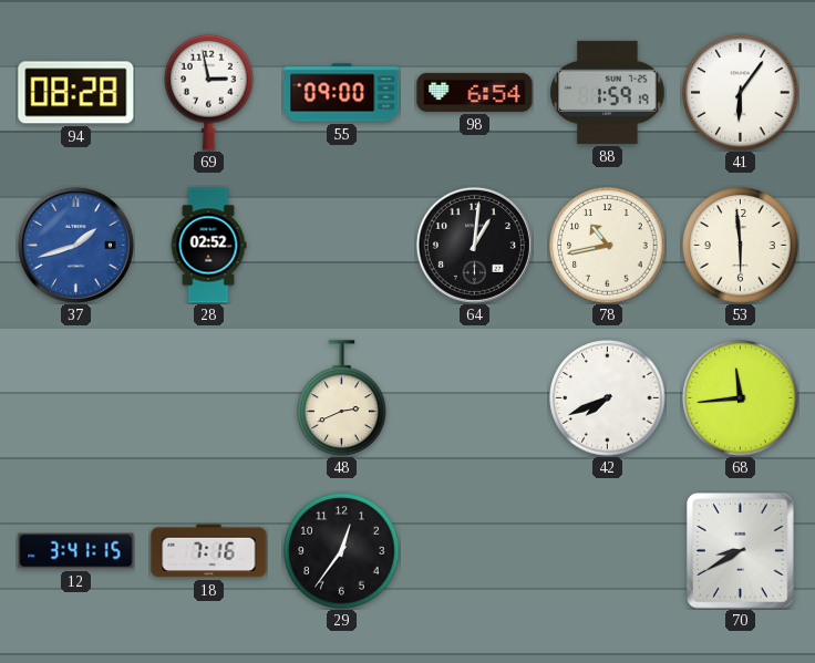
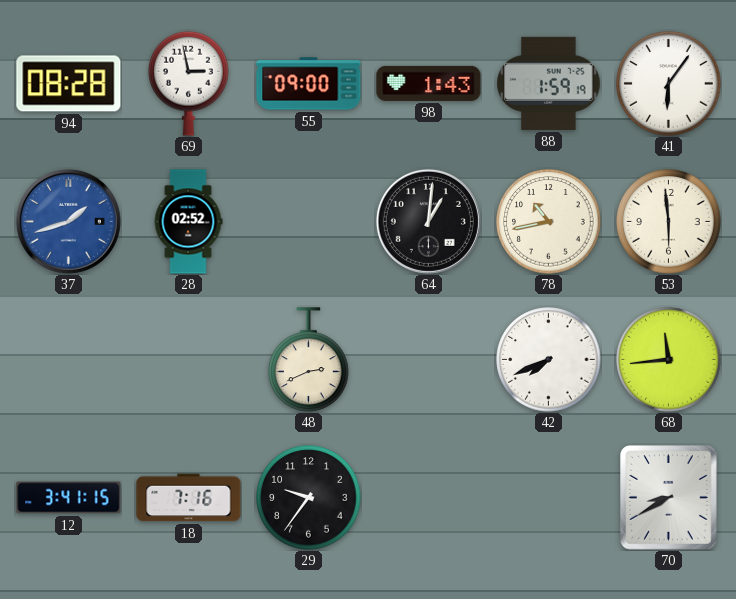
98: 6:54 -> 1:43 (429, 83)
29: 12:36 -> 9:36 (309, 498)
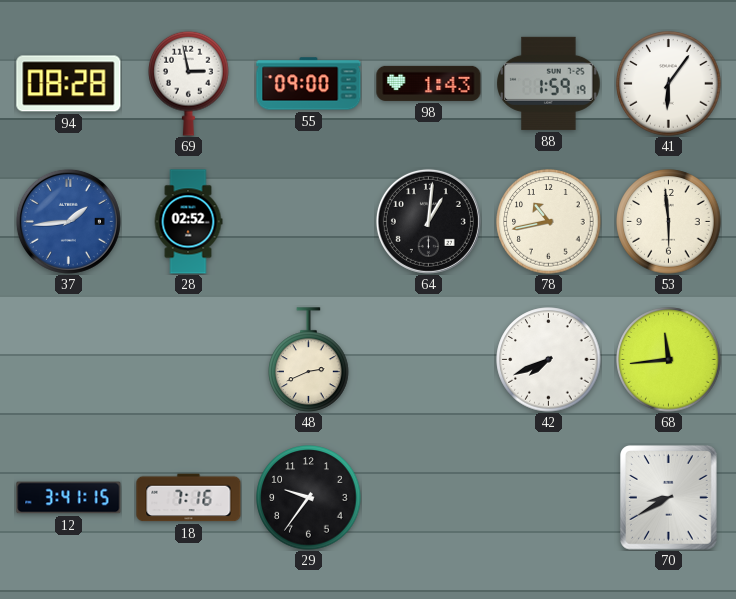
37: 1:42 -> 1:44 (68, 221)
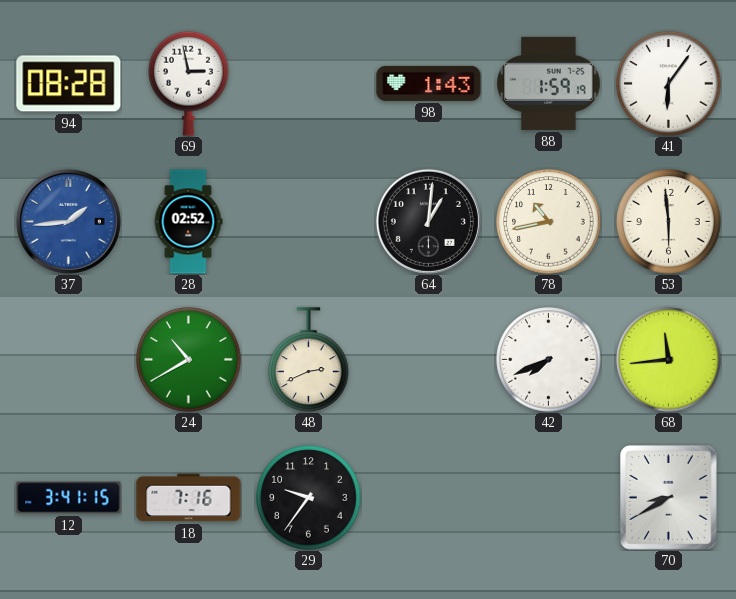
55: 09:00 -> none (309, 84)
24: none -> 10:40 (189, 360)
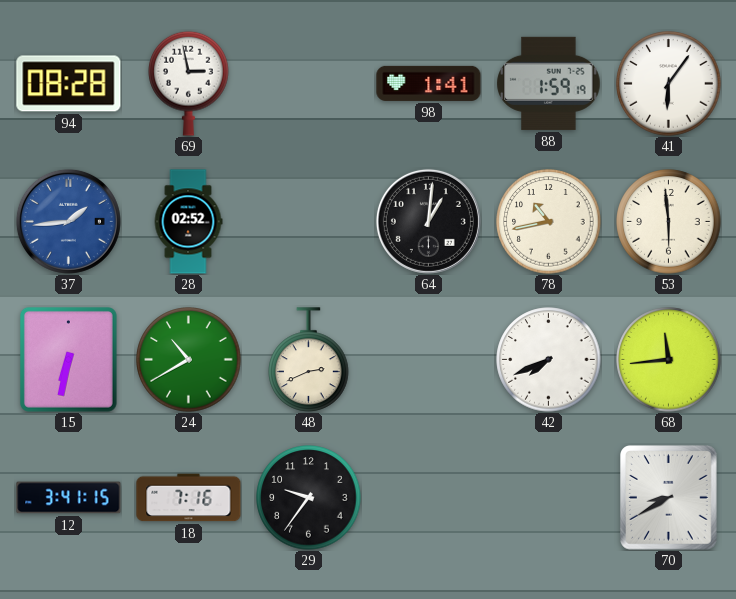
98: 1:43 -> 1:41 (429, 83)
15: none -> 6:32 (68, 359)
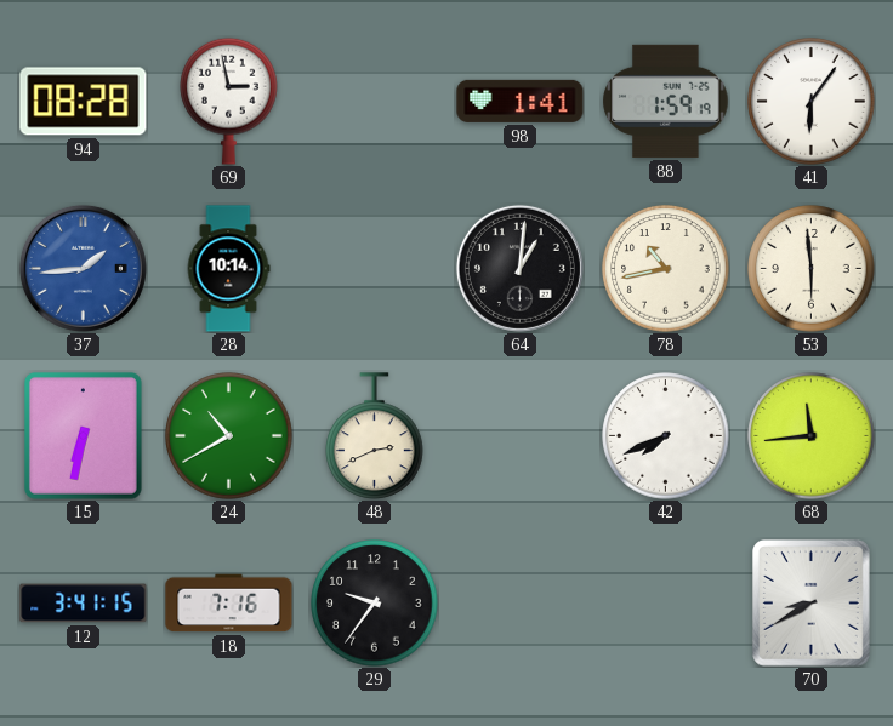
28: 02:52 -> 10:14 (228, 269)
